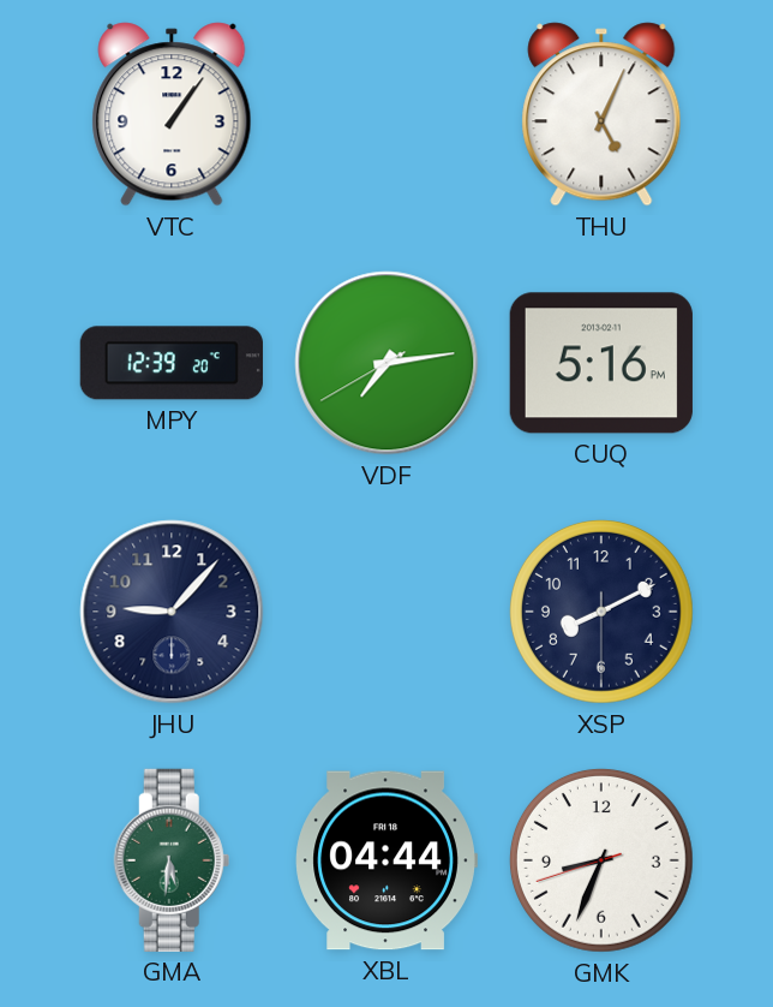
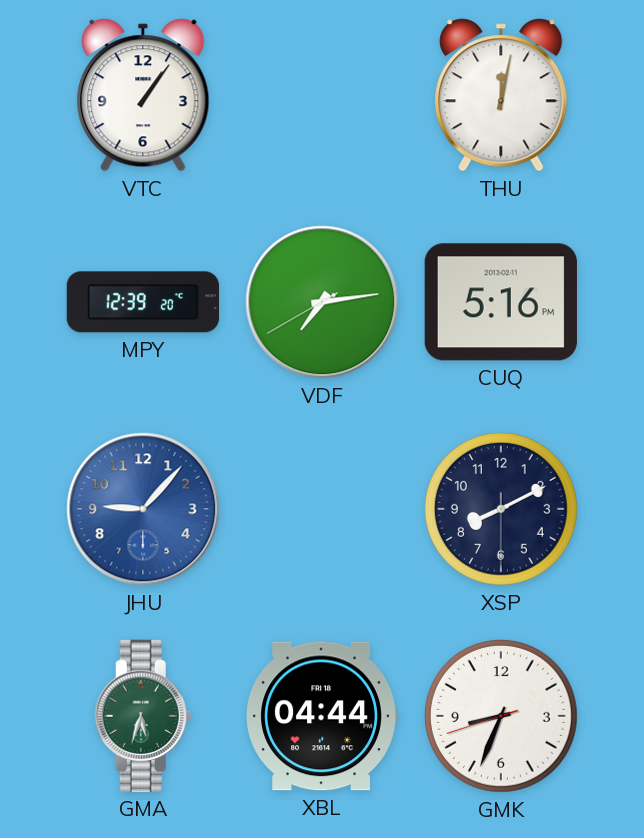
THU: 5:04 -> 12:02 (501, 95)
JHU dial: navy -> blue (143, 509)
GMA: 5:31 -> 5:33 (143, 716)
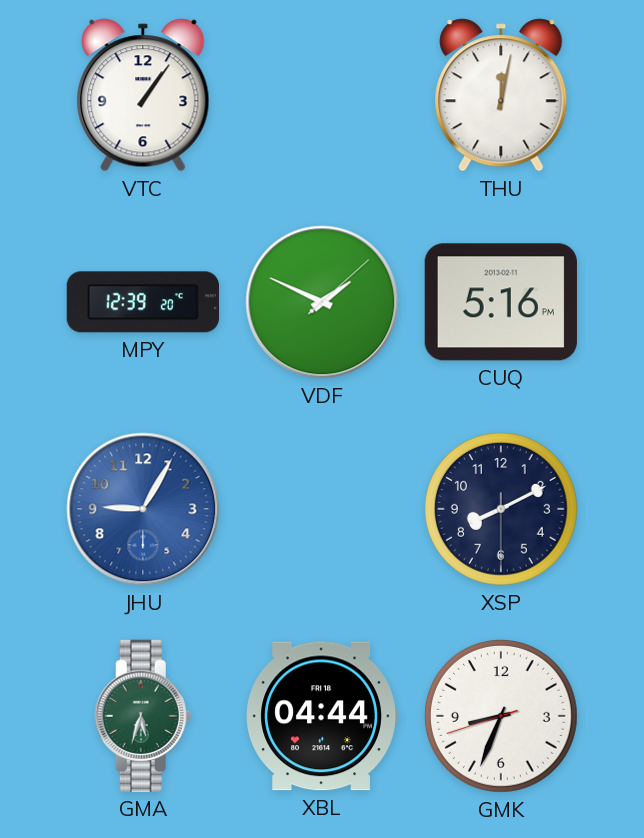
VDF: 7:13 -> 1:49 (322, 302)
JHU: 9:07 -> 9:05 (143, 509)
